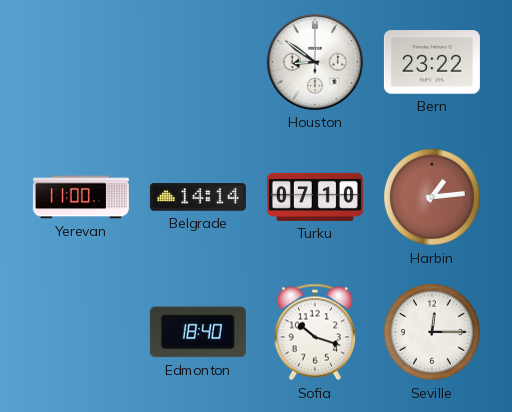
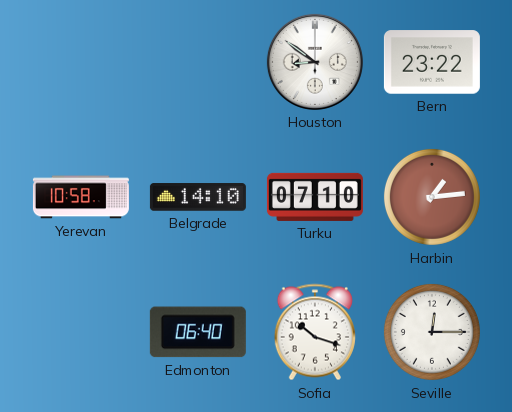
Yerevan: 11:00 -> 10:58 (81, 197)
Belgrade: 14:14 -> 14:10 (198, 197)
Edmonton: 18:40 -> 06:40 (198, 332)
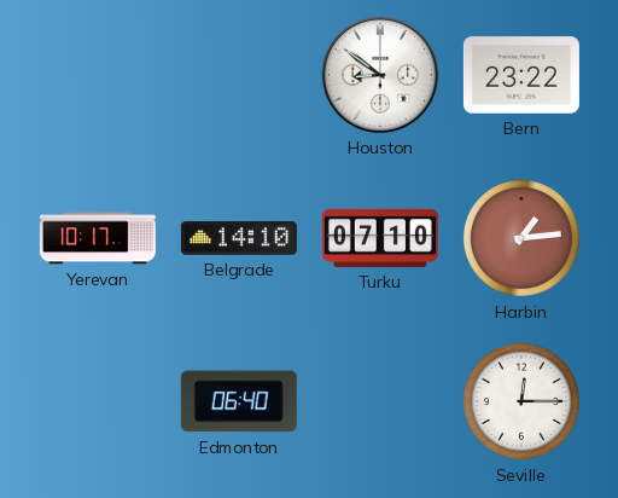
Yerevan: 10:58 -> 10:17 (98, 238)
Sofia: 10:18 -> none (315, 332)
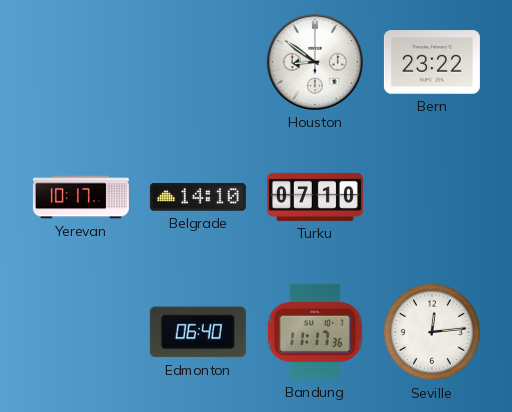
Harbin: 1:14 -> none (521, 238)
Bandung: none -> 11:17 (315, 332)
Seville: 12:15 -> 12:14 (432, 332)
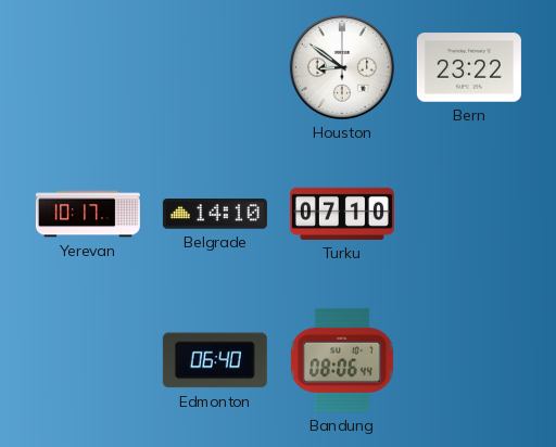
Bandung: 11:17 -> 08:06 (342, 360)
Seville: 12:14 -> none (432, 332)
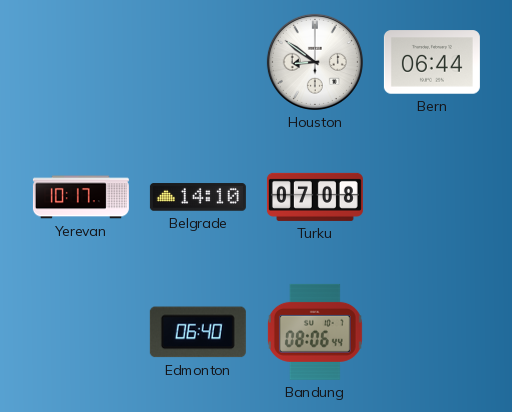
Bern: 23:22 -> 06:44 (432, 62)
Turku: 07:10 -> 07:08 (315, 197)
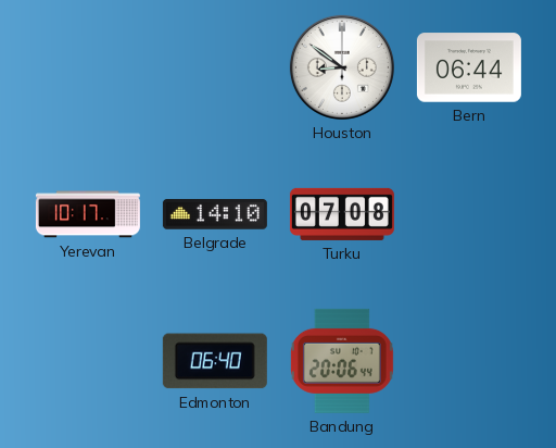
Bandung: 08:06 -> 20:06 (342, 361)
